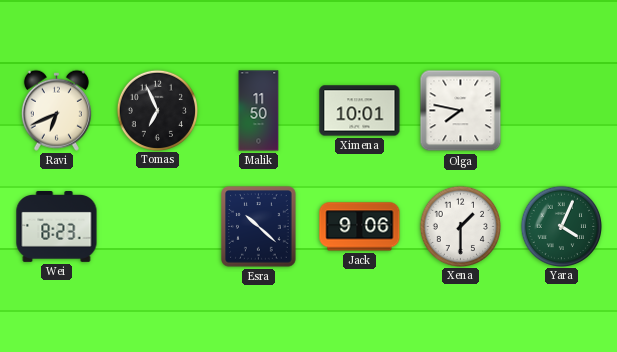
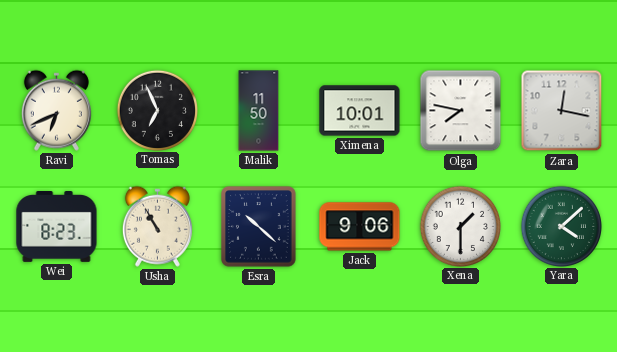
Zara: none -> 12:17 (562, 111)
Usha: none -> 10:55 (157, 226)
Yara: 4:04 -> 4:08 (561, 226)
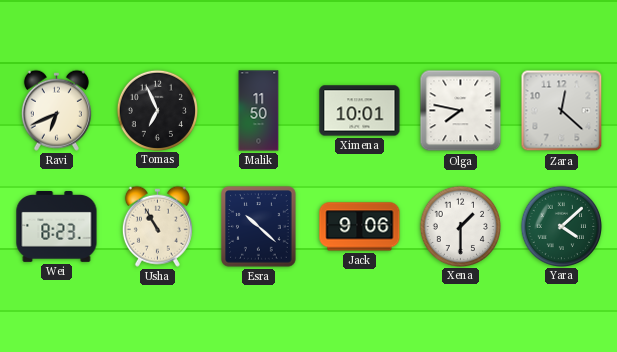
Zara: 12:17 -> 12:22 (562, 111)
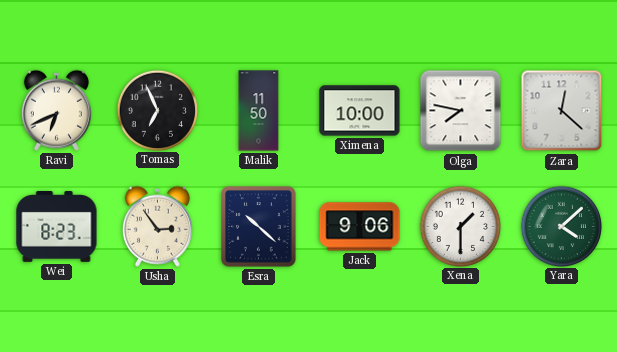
Ximena: 10:01 -> 10:00 (360, 111)
Usha: 10:55 -> 2:54 (157, 226)
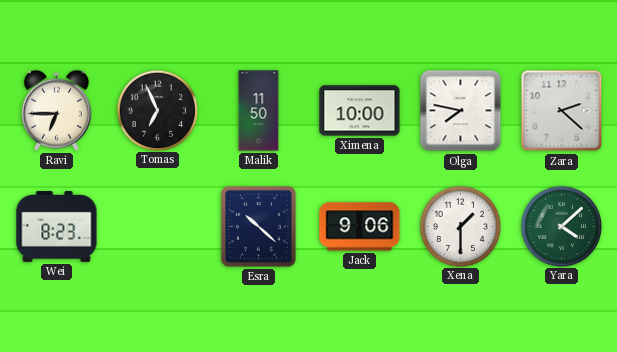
Ravi: 6:41 -> 6:45 (56, 110)
Zara: 12:22 -> 2:22 (562, 111)
Usha: 2:54 -> none (157, 226)
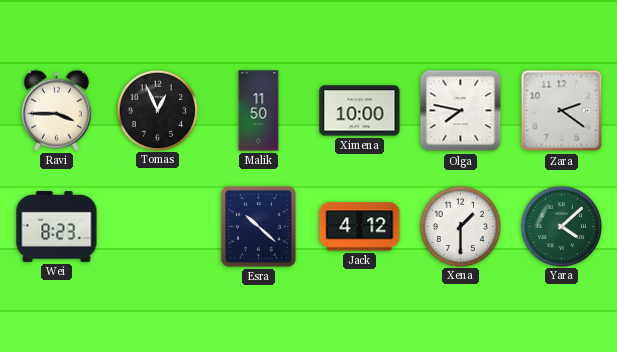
Ravi: 6:45 -> 3:45 (56, 110)
Tomas: 6:56 -> 12:56 (157, 110)
Zara: 2:22 -> 2:21 (562, 111)
Jack: 9:06 -> 4:12 (360, 227)
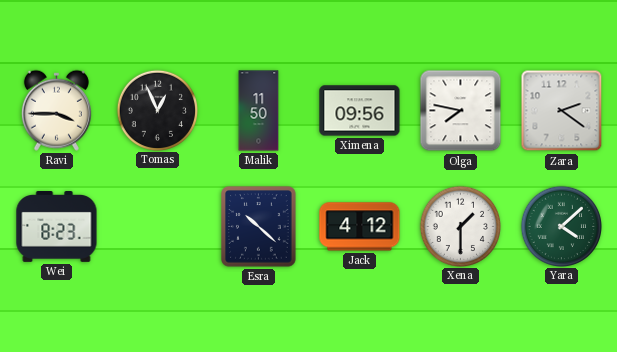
Ximena: 10:00 -> 09:56 (360, 111)
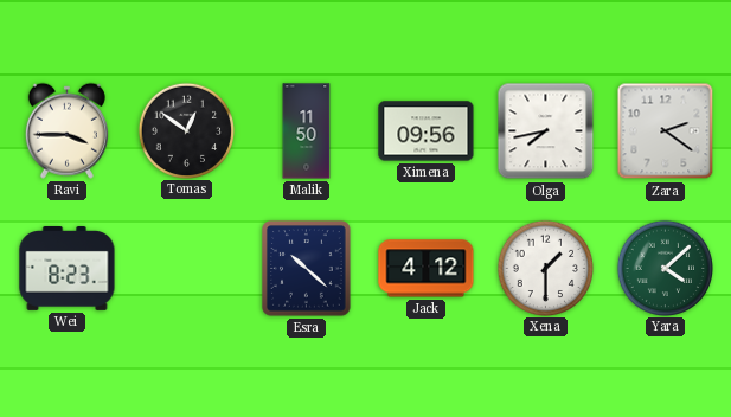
Tomas: 12:56 -> 12:51 (186, 130)
Olga: 7:47 -> 7:43 (546, 131)
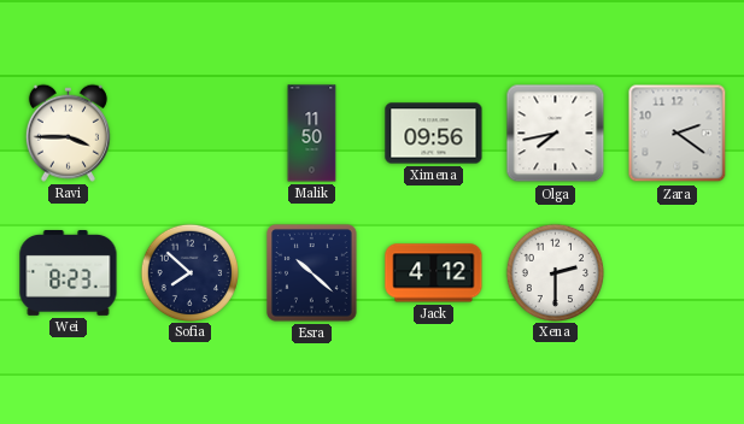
Tomas: 12:51 -> none (186, 130)
Sofia: none -> 7:52 (189, 272)
Xena: 1:30 -> 2:30 (555, 272)
Yara: 4:08 -> none (665, 268)
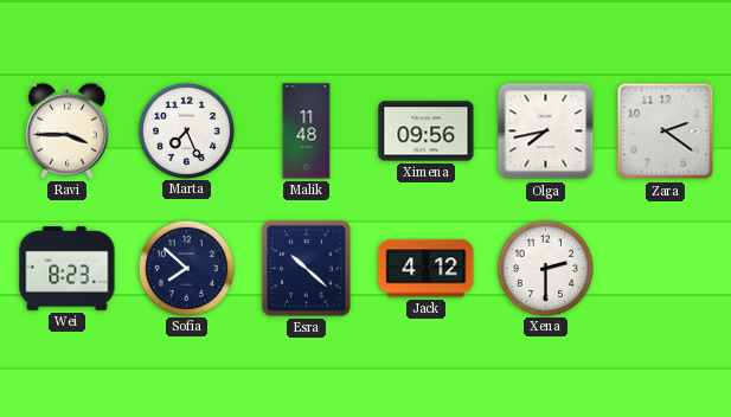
Marta: none -> 7:26 (186, 130)
Malik: 11:50 -> 11:48 (307, 131)
